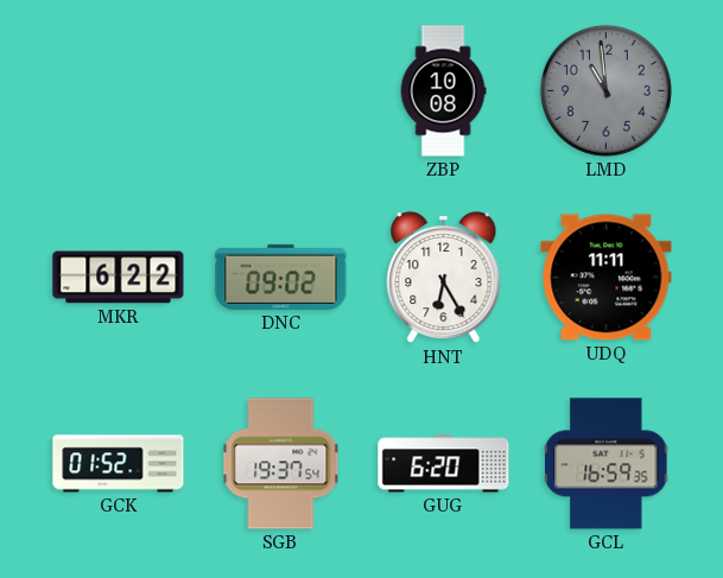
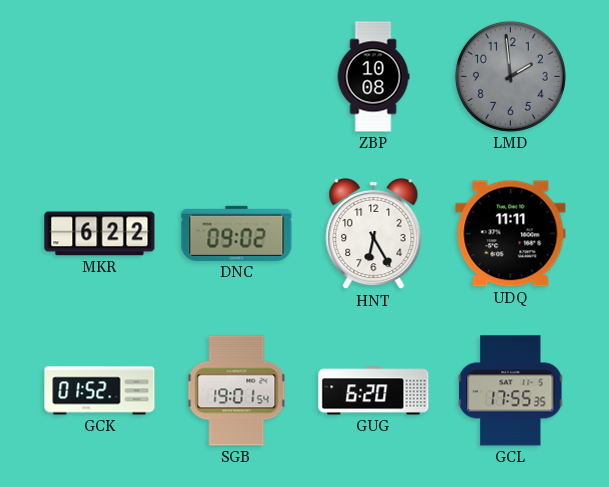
LMD: 10:59 -> 1:59 (510, 76)
SGB: 19:37 -> 19:01 (237, 391)
GCL: 16:59 -> 17:55 (511, 391)
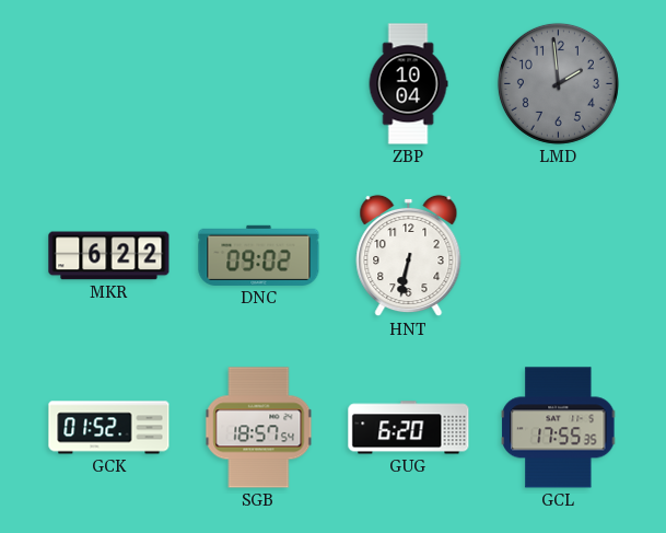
ZBP: 10:08 -> 10:04 (408, 84)
HNT: 6:25 -> 6:32 (409, 256)
UDQ: 11:11 -> none (511, 234)
SGB: 19:01 -> 18:57 (259, 428)
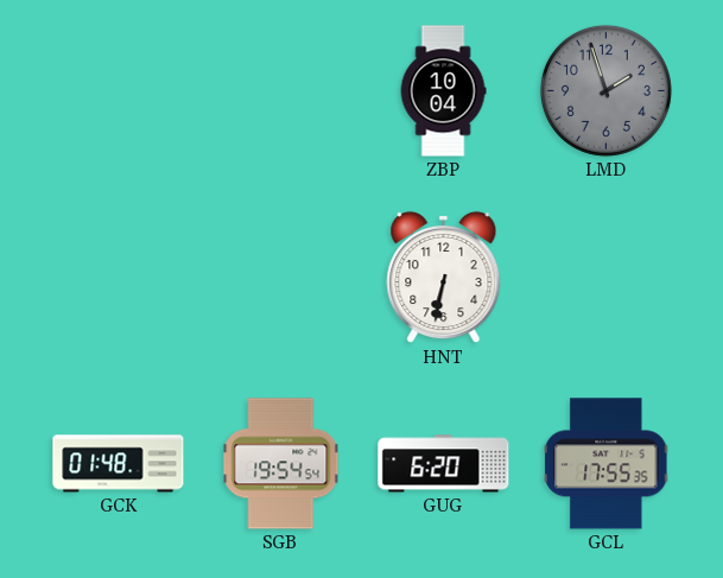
LMD: 1:59 -> 1:57 (605, 90)
MKR: 6:22 -> none (109, 256)
DNC: 09:02 -> none (259, 255)
GCK: 01:52 -> 01:48 (119, 464)
SGB: 18:57 -> 19:54 (281, 464)
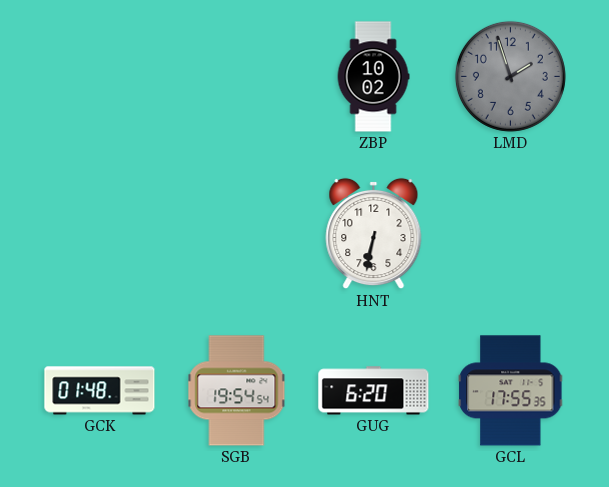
ZBP: 10:04 -> 10:02 (373, 77)
